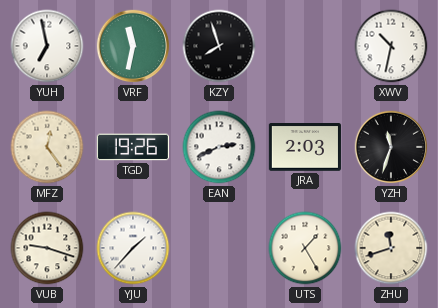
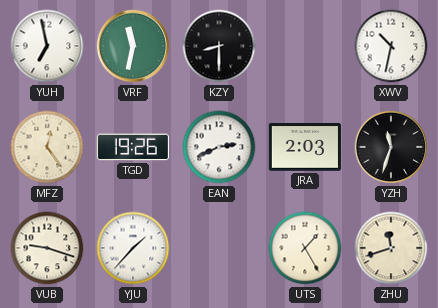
KZY: 7:57 -> 8:30 (219, 46)
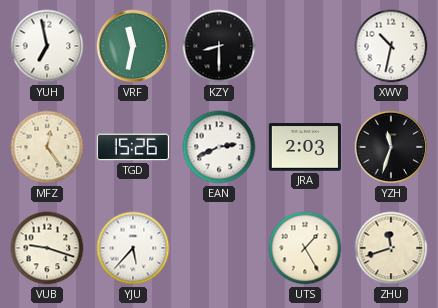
TGD: 19:26 -> 15:26 (132, 147)
YJU: 1:37 -> 5:37 (133, 248)
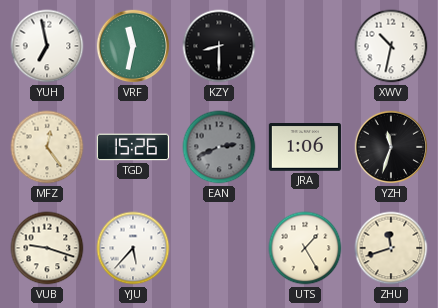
EAN dial: white -> grey (219, 147)
JRA: 2:03 -> 1:06 (305, 148)
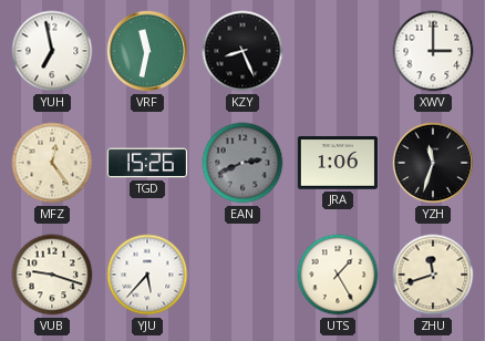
KZY: 8:30 -> 8:26 (242, 51)
XWV: 10:32 -> 3:00 (433, 51)
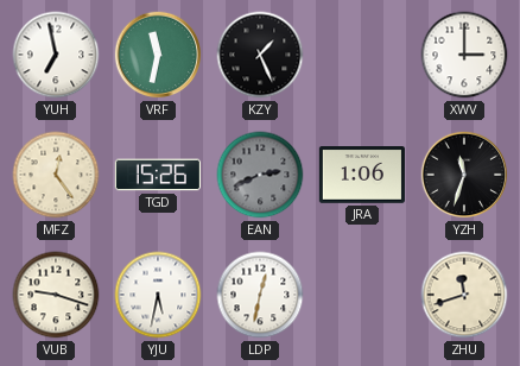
KZY: 8:26 -> 1:26 (260, 55)
YJU: 5:37 -> 5:32 (158, 295)
LDP: none -> 12:32 (260, 295)
UTS: 1:25 -> none (338, 275)
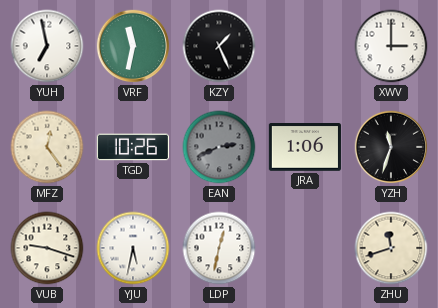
TGD: 15:26 -> 10:26 (132, 147)
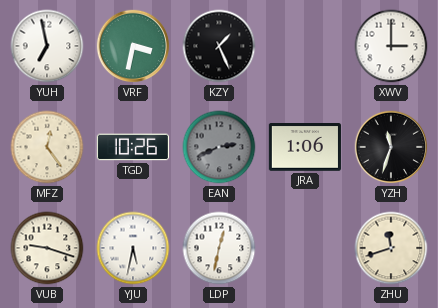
VRF: 11:32 -> 3:32 (133, 46)
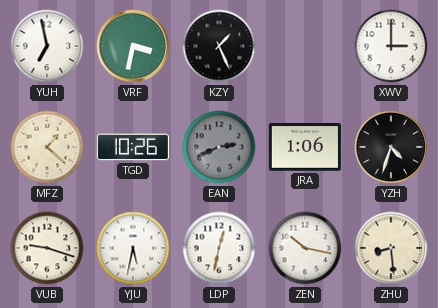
MFZ: 12:24 -> 1:22 (47, 147)
YZH: 11:33 -> 4:33 (391, 147)
ZEN: none -> 10:17 (305, 248)
ZHU: 11:42 -> 8:29 (391, 248)
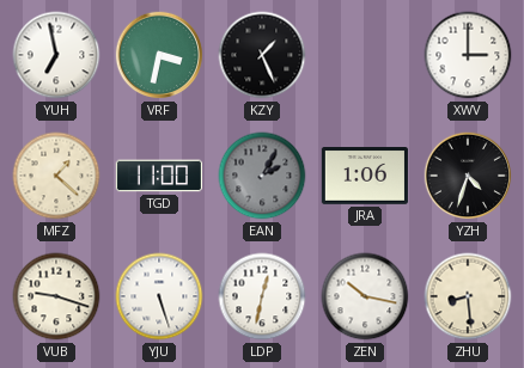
TGD: 10:26 -> 11:00 (158, 176)
EAN: 2:41 -> 2:05 (262, 176)
YJU: 5:32 -> 5:27 (159, 296)
